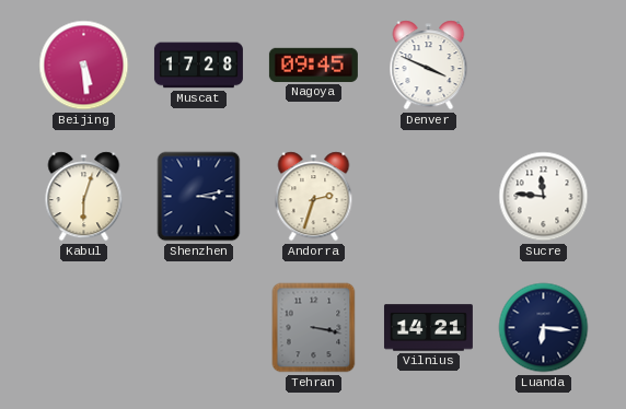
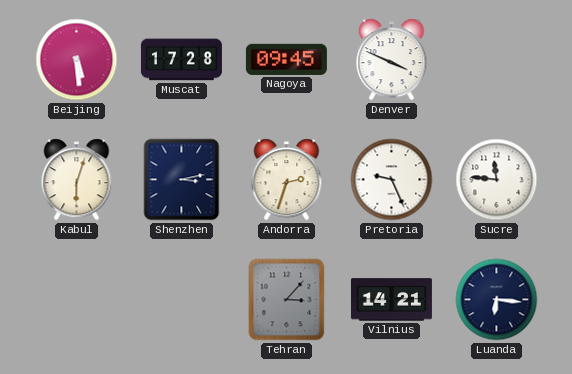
Pretoria: none -> 9:26 (392, 180)
Tehran: 3:17 -> 3:07 (287, 300)
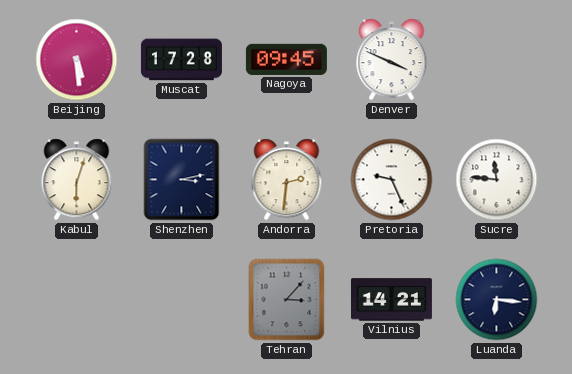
Andorra: 2:33 -> 2:31 (287, 180)
